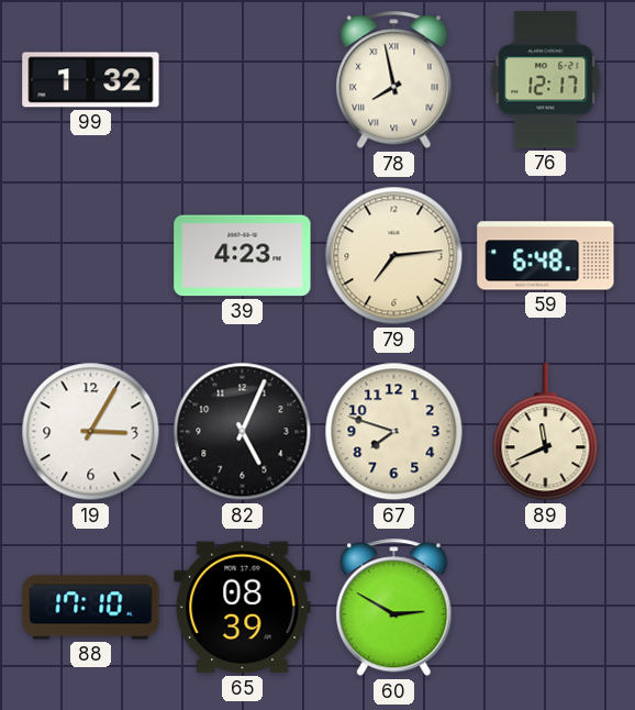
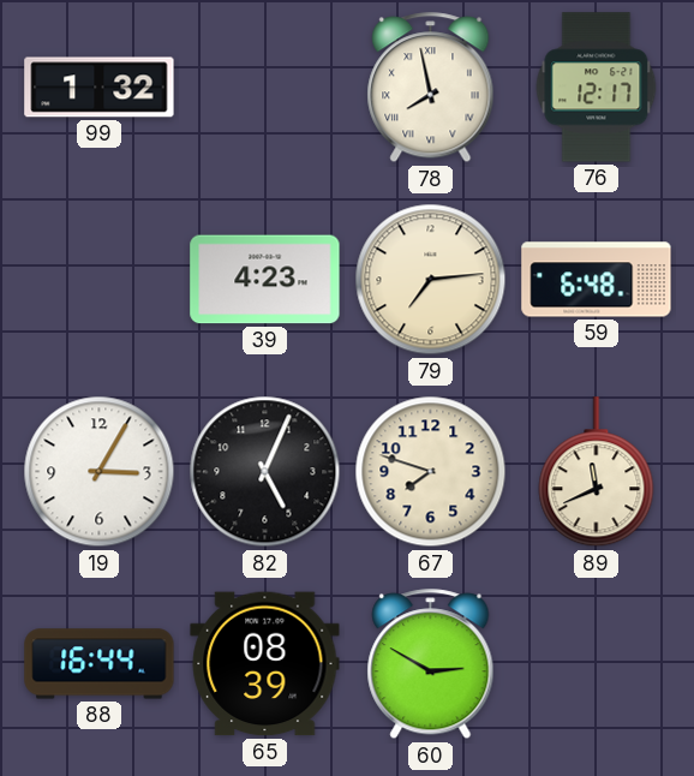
88: 17:10 -> 16:44 (100, 664)
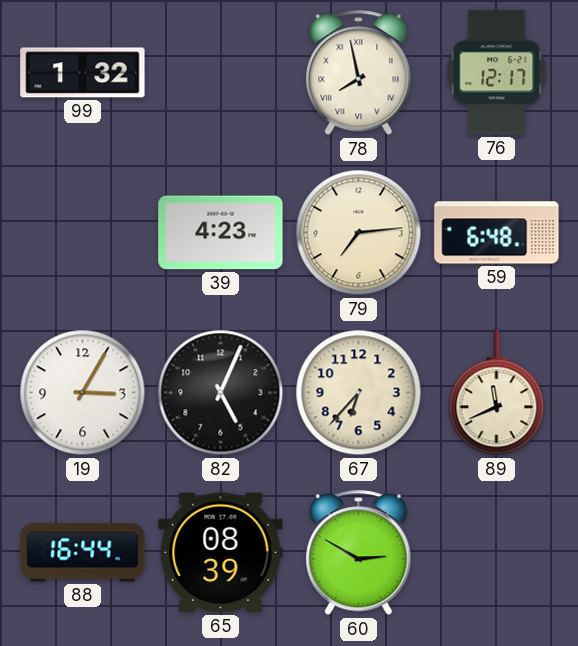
67: 7:48 -> 6:37 (359, 393)
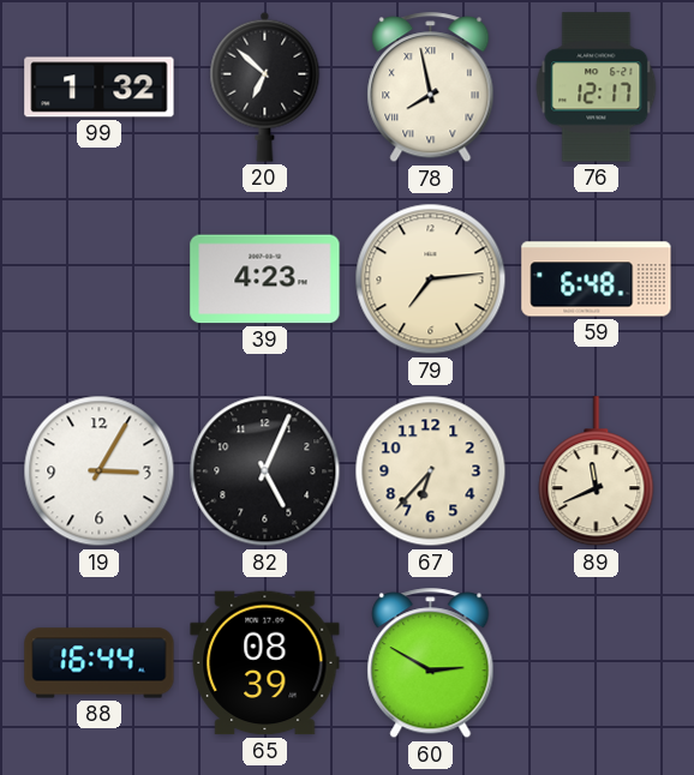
20: none -> 6:52 (265, 86)
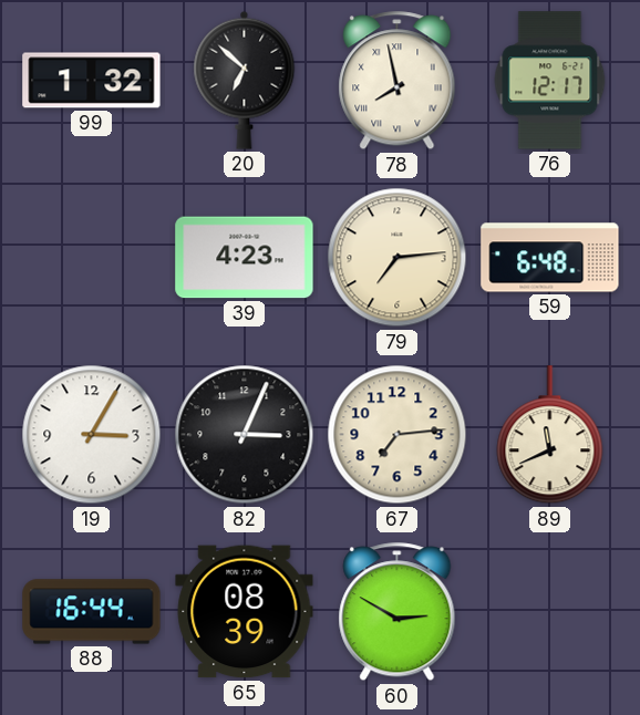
82: 5:04 -> 3:04 (245, 435)
67: 6:37 -> 7:14 (398, 435)
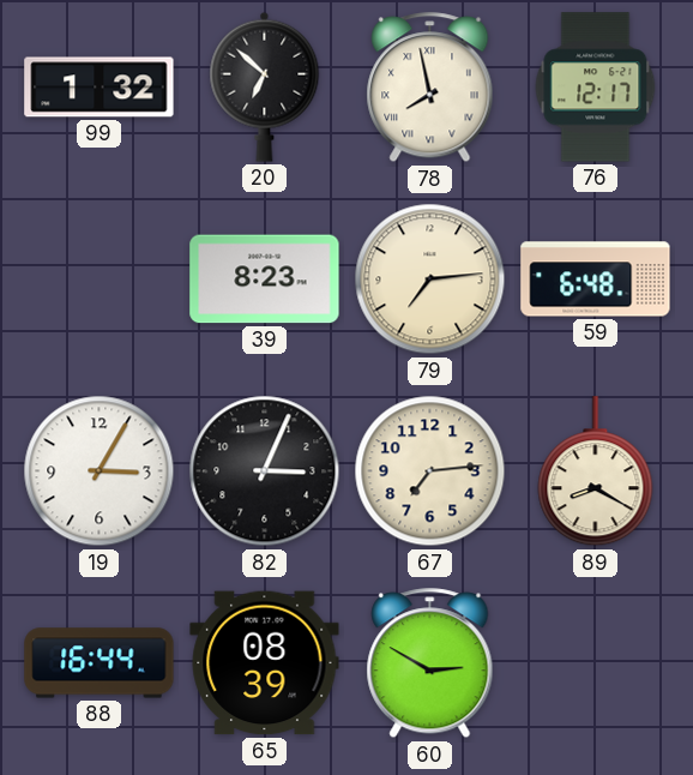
39: 4:23 -> 8:23 (265, 280)
89: 11:41 -> 8:20 (596, 471)
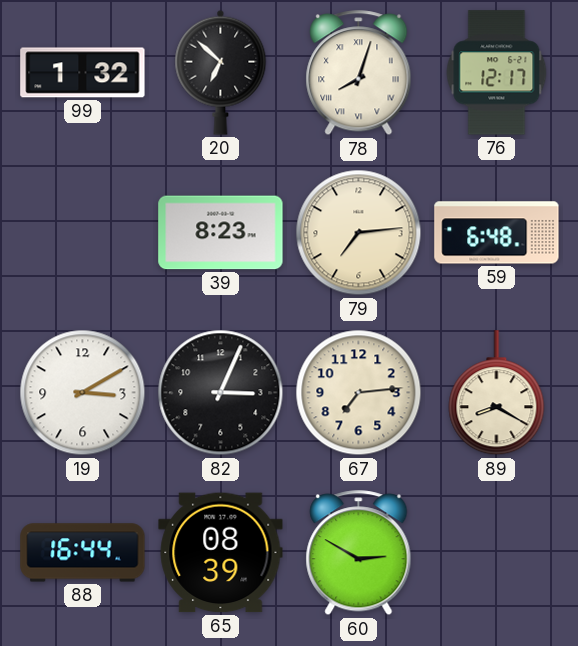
78: 7:58 -> 8:03 (359, 73)
19: 3:05 -> 3:10 (83, 393)
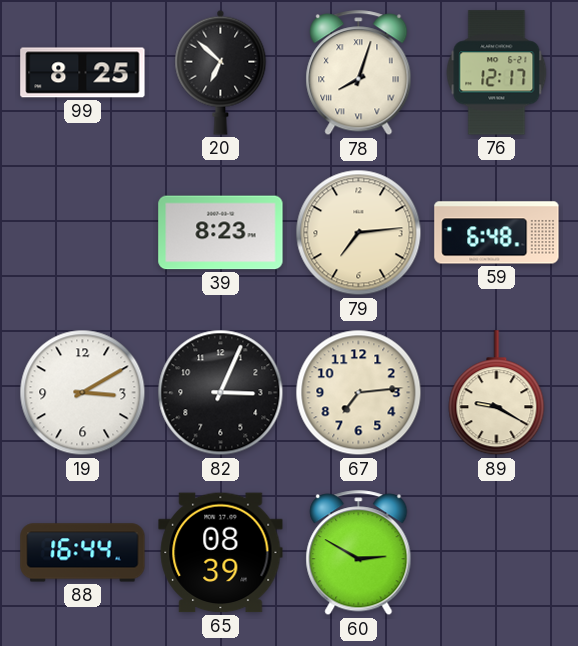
99: 1:32 -> 8:25 (83, 73)
89: 8:20 -> 9:20 (497, 393)
